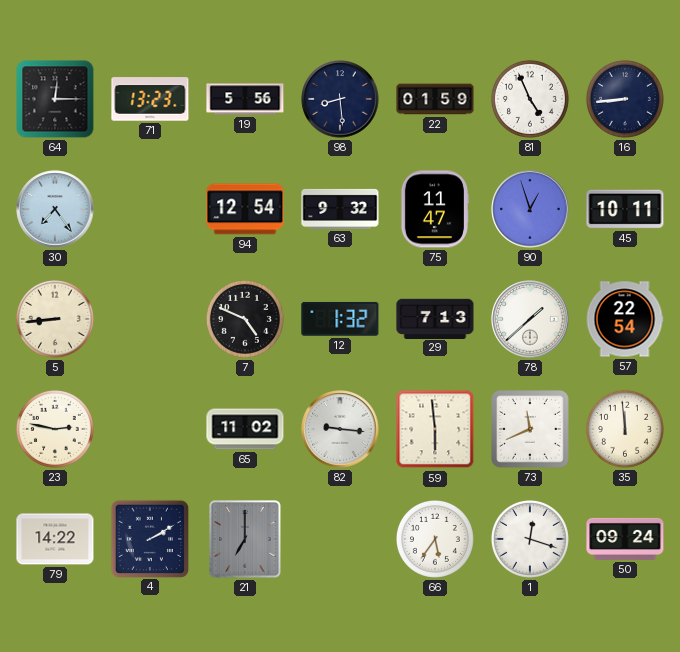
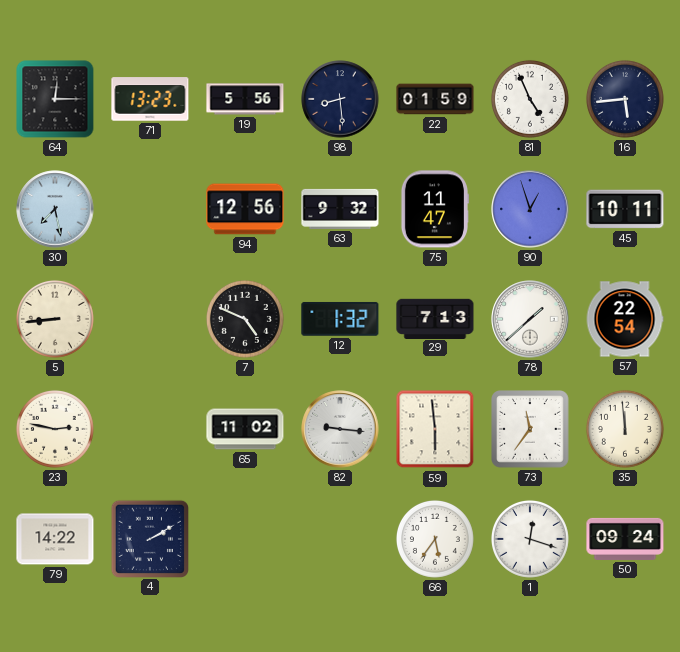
16: 8:44 -> 5:44 (625, 99)
30: 7:24 -> 7:28 (55, 209)
94: 12:54 -> 12:56 (245, 209)
73: 11:41 -> 11:36 (531, 430)
21: 7:00 -> none (246, 539)
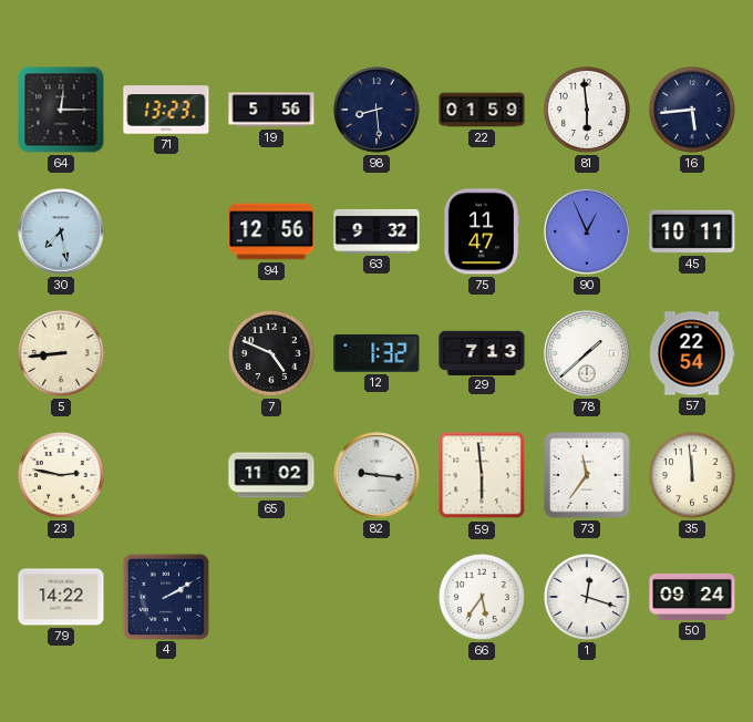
81: 4:56 -> 5:59 (587, 110)
90: 12:57 -> 12:56 (587, 231)
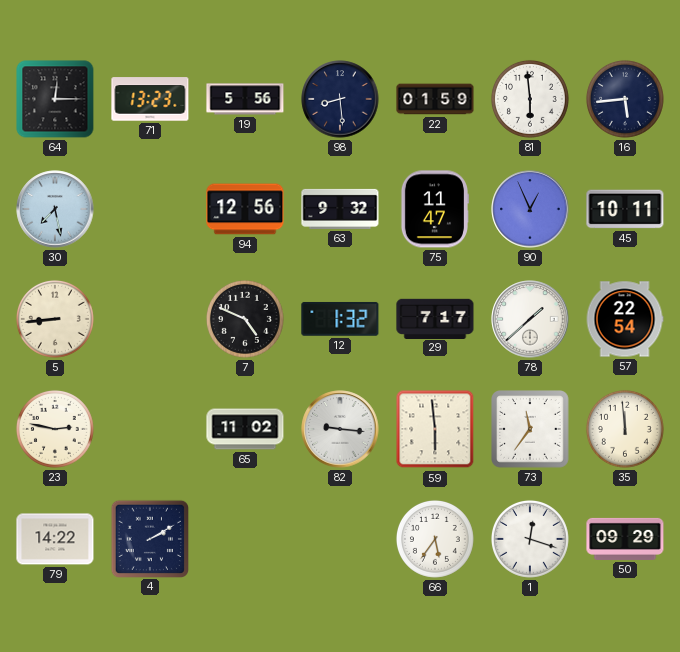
29: 7:13 -> 7:17 (435, 318)
50: 09:24 -> 09:29 (625, 539)
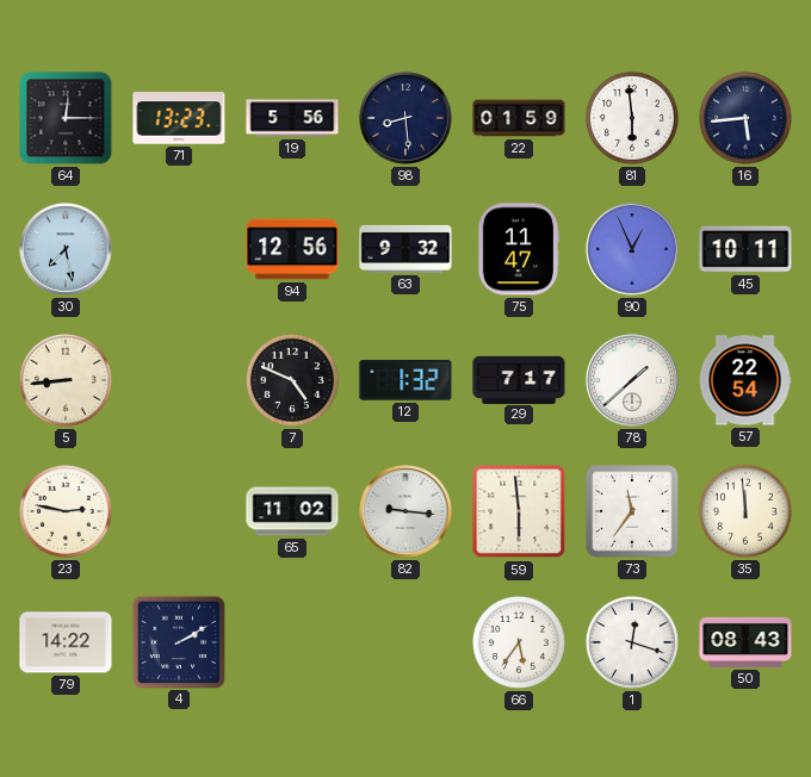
50: 09:29 -> 08:43 (745, 642)
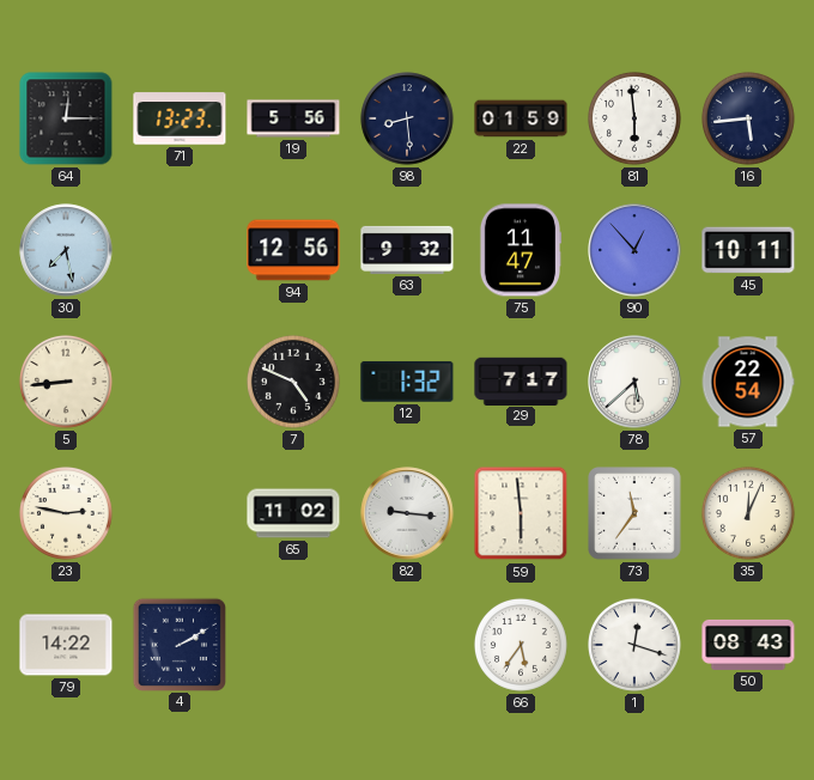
90: 12:56 -> 12:53 (634, 250)
78: 1:38 -> 5:38 (634, 382)
35: 11:59 -> 12:04 (748, 513)
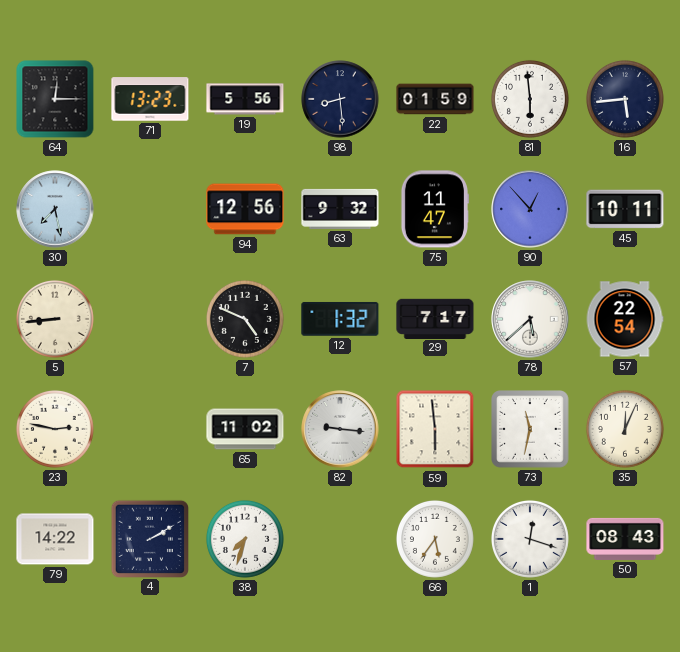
73: 11:36 -> 11:32 (531, 430)
38: none -> 7:33 (245, 539)
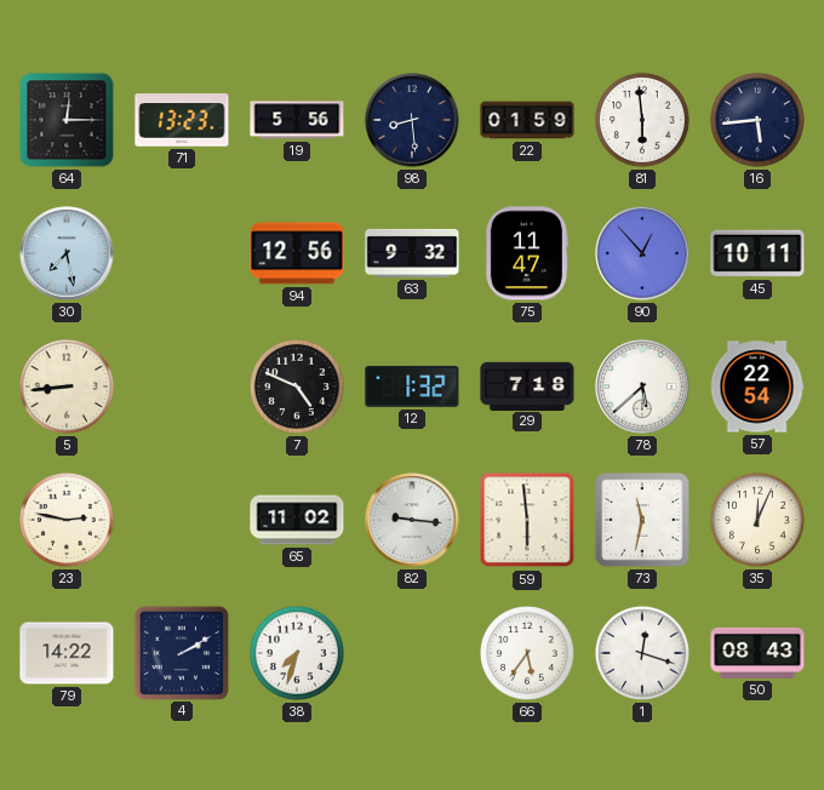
29: 7:17 -> 7:18 (527, 385)
